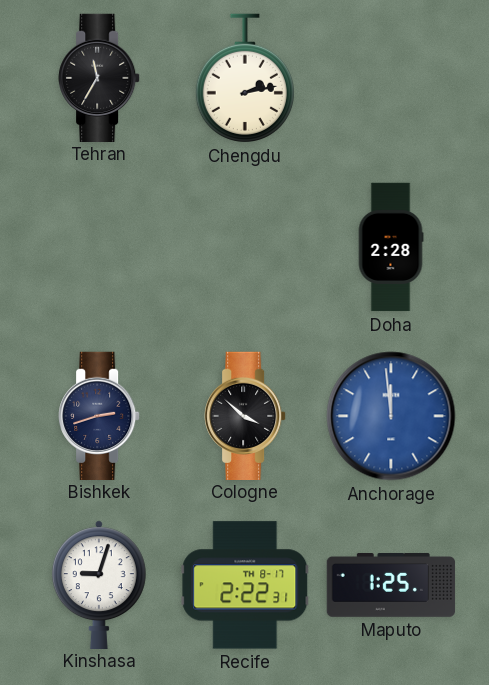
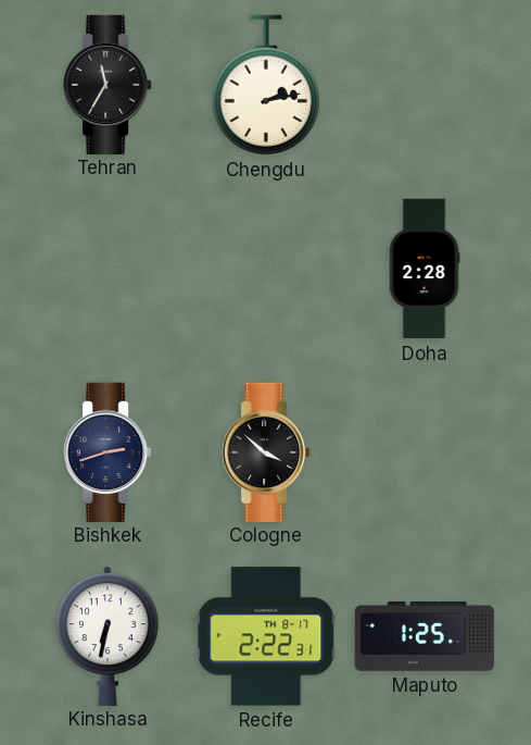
Anchorage: 11:59 -> none (391, 416)
Kinshasa: 9:03 -> 6:32 (108, 635)
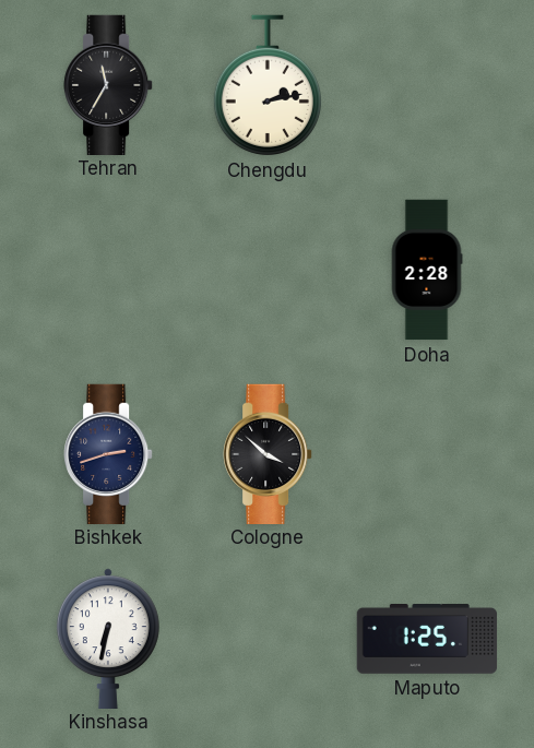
Recife: 2:22 -> none (266, 636)
